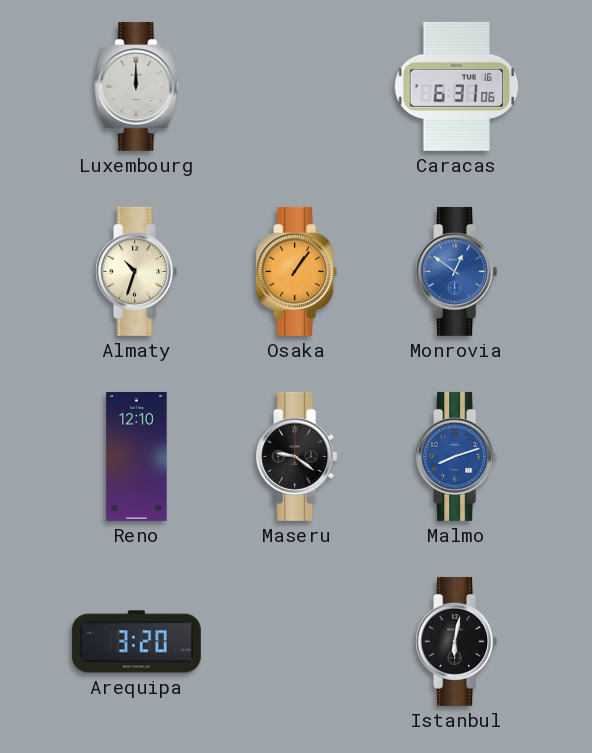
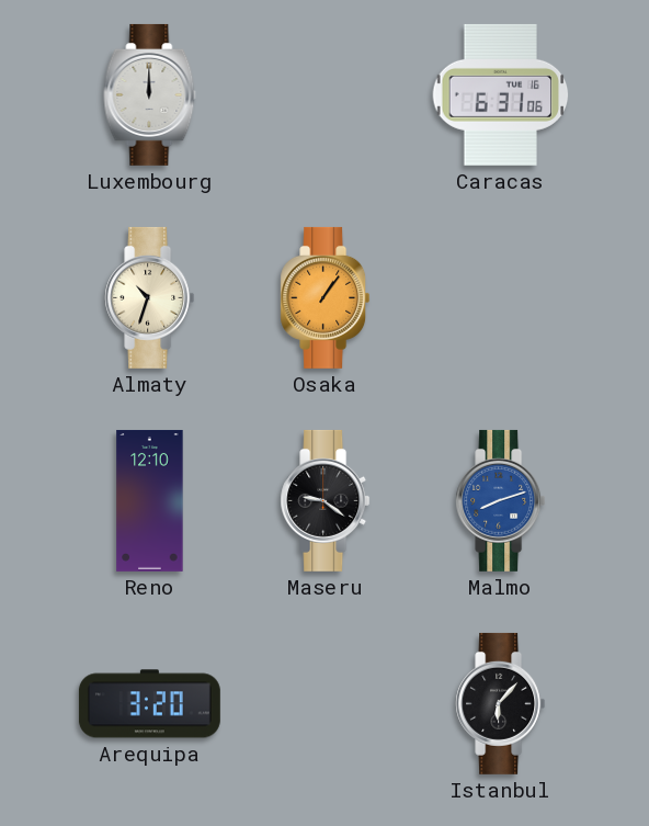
Monrovia: 12:51 -> none (457, 271)
Istanbul: 6:02 -> 6:07 (501, 703)
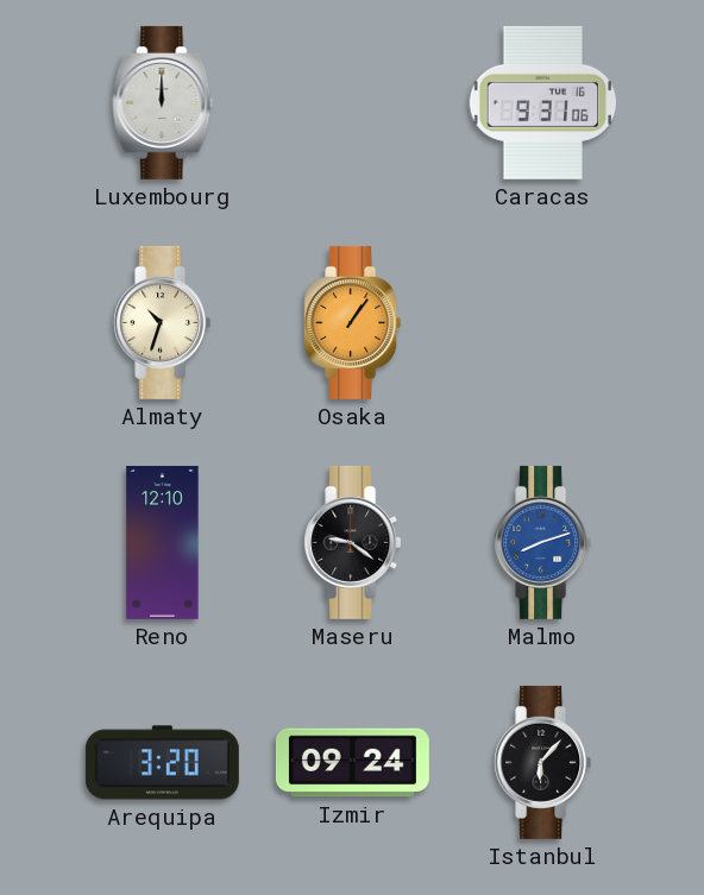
Caracas: 6:31 -> 9:31 (543, 102)
Izmir: none -> 09:24 (352, 763)
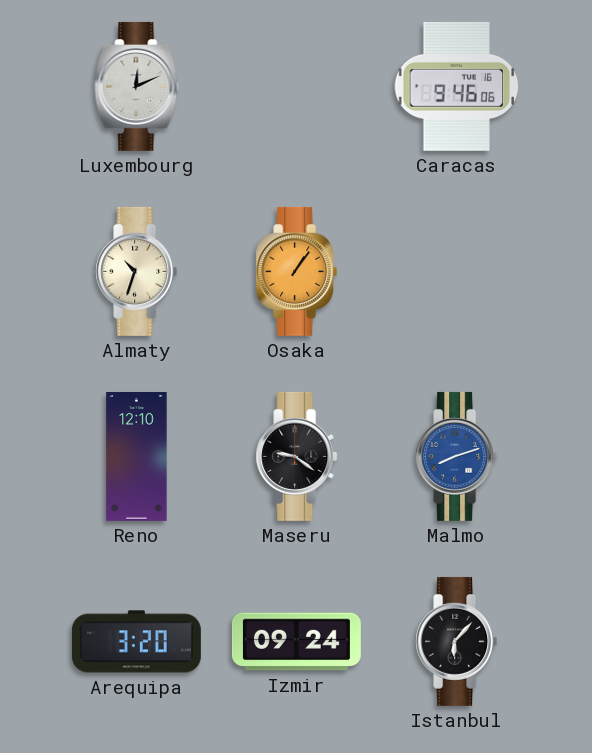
Luxembourg: 12:00 -> 12:11 (137, 86)
Caracas: 9:31 -> 9:46 (457, 86)
